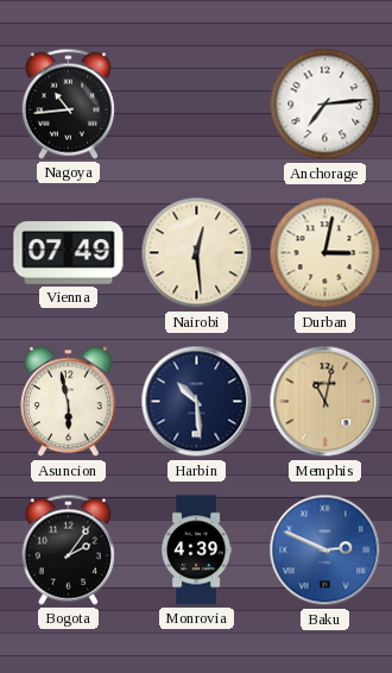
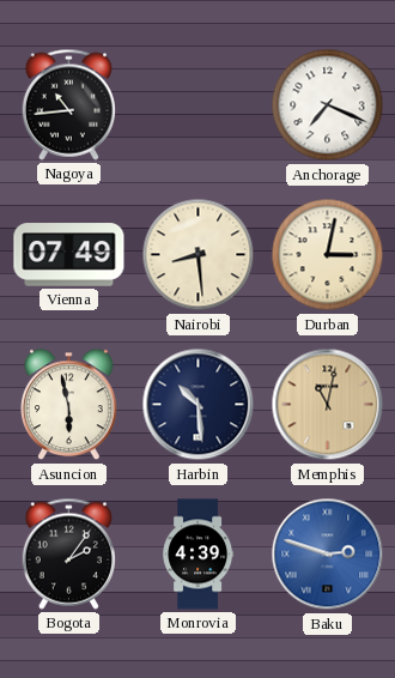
Anchorage: 7:14 -> 7:19 (328, 105)
Nairobi: 12:29 -> 8:29 (199, 255)
Baku: 2:49 -> 2:48 (328, 555)
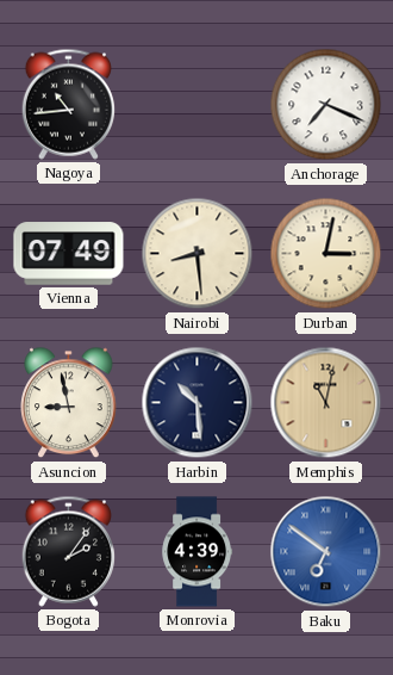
Asuncion: 5:58 -> 8:58 (69, 403)
Baku: 2:48 -> 6:51 (326, 552)
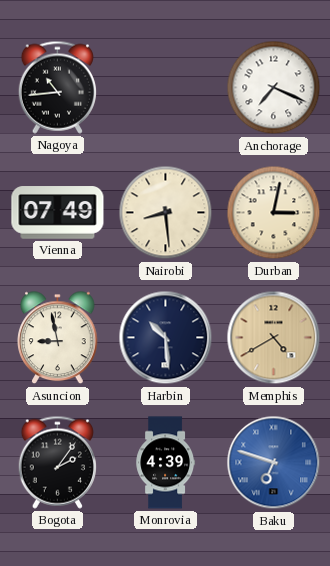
Memphis: 11:02 -> 4:40 (274, 338)
Baku: 6:51 -> 6:48 (274, 463)
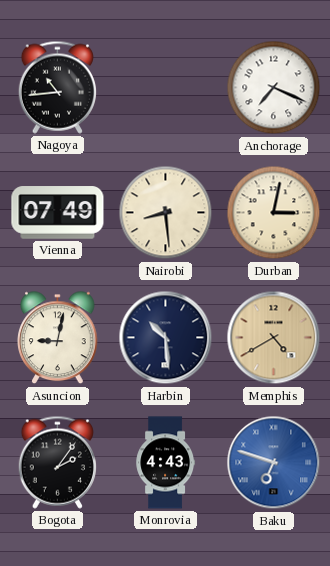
Asuncion: 8:58 -> 9:02 (58, 338)
Monrovia: 4:39 -> 4:43 (166, 463)
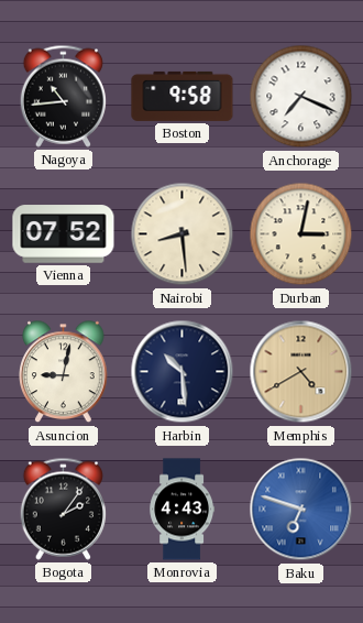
Boston: none -> 9:58 (183, 96)
Vienna: 07:49 -> 07:52 (64, 234)
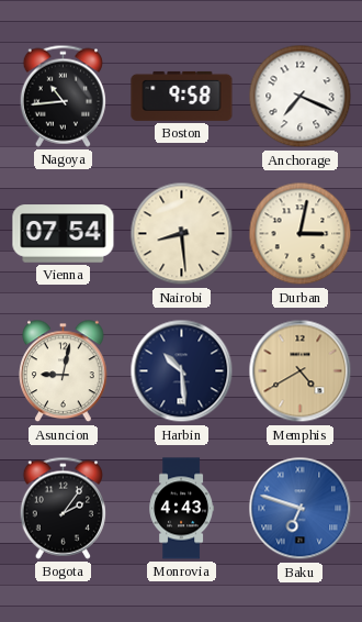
Vienna: 07:52 -> 07:54 (64, 234)
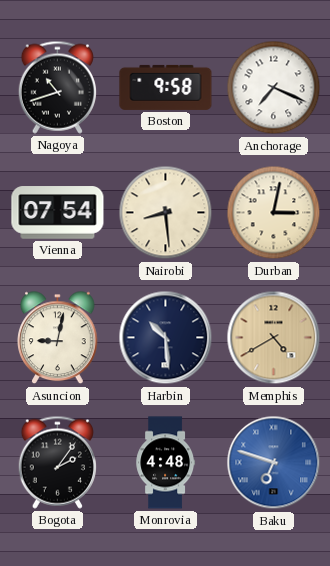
Nagoya: 10:44 -> 10:42 (57, 87)
Monrovia: 4:43 -> 4:48 (166, 463)
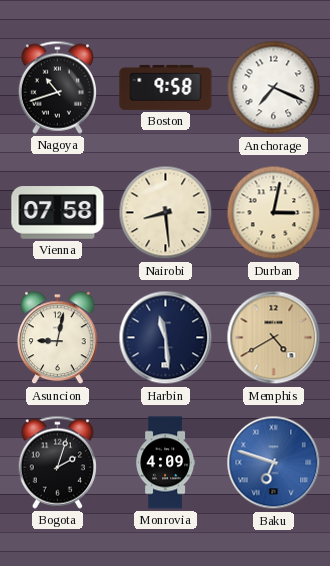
Vienna: 07:54 -> 07:58 (58, 213)
Harbin: 10:29 -> 11:29 (166, 338)
Bogota: 2:06 -> 2:03 (57, 462)
Monrovia: 4:48 -> 4:09 (166, 463)
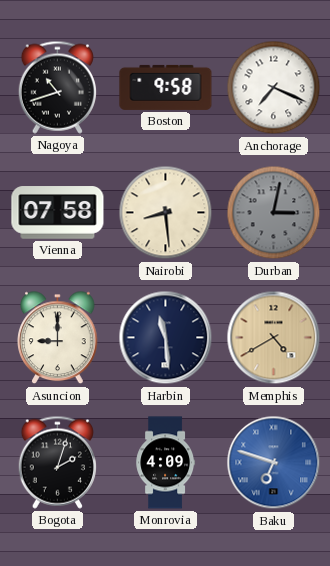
Durban dial: cream -> grey (274, 213)
Asuncion: 9:02 -> 9:00 (58, 338)
